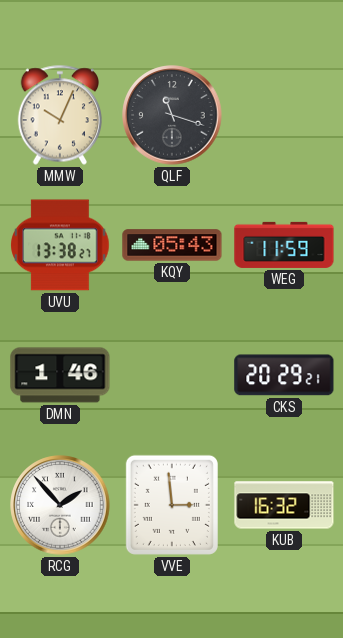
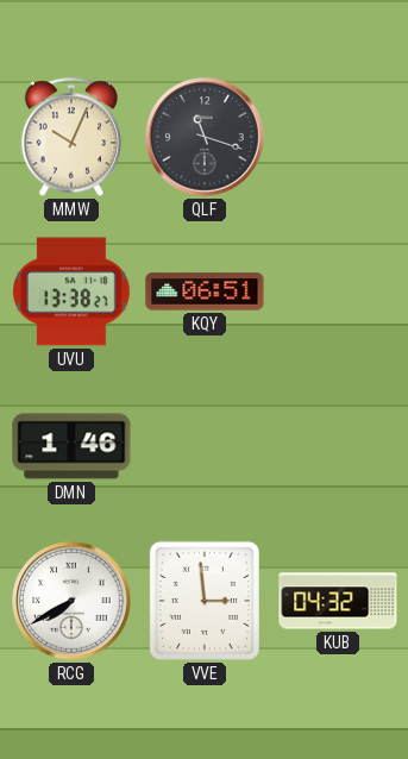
KQY: 05:43 -> 06:51 (205, 291)
WEG: 11:59 -> none (284, 245)
CKS: 20:29 -> none (284, 375)
RCG: 1:53 -> 7:40 (71, 601)
KUB: 16:32 -> 04:32 (338, 601)
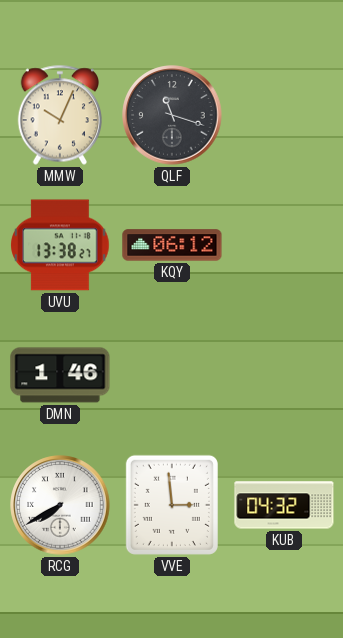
KQY: 06:51 -> 06:12 (172, 245)
